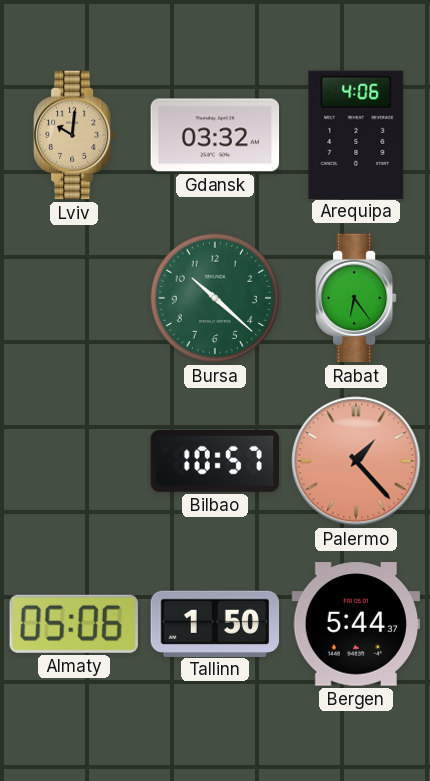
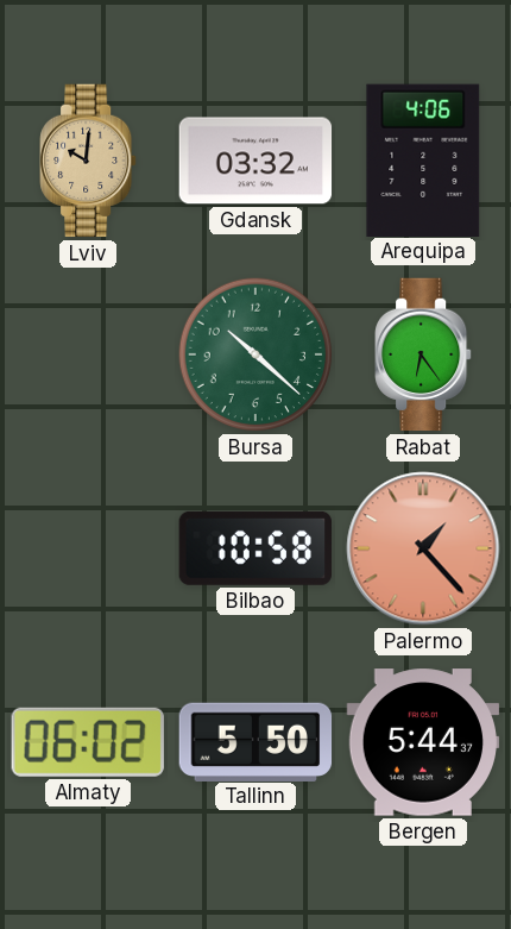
Bilbao: 10:57 -> 10:58 (254, 548)
Almaty: 05:06 -> 06:02 (88, 742)
Tallinn: 1:50 -> 5:50 (255, 741)
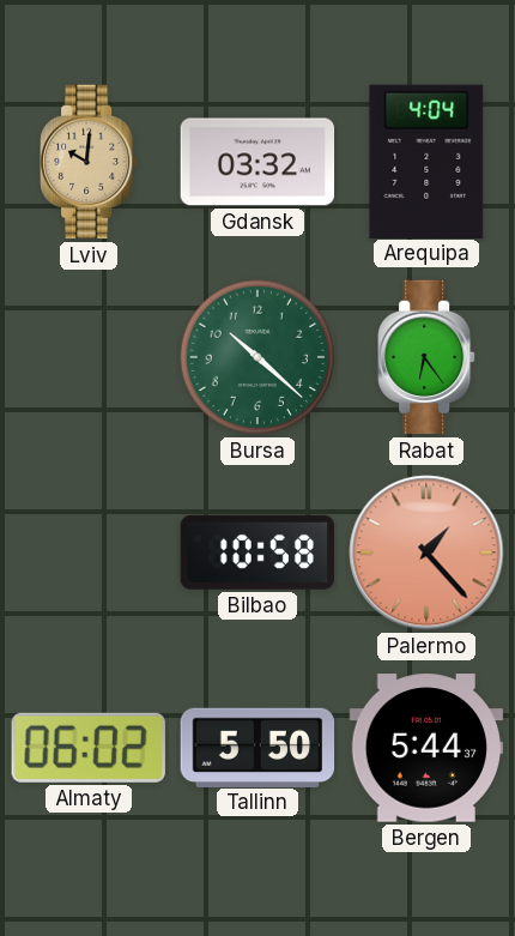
Arequipa: 4:06 -> 4:04 (426, 161)
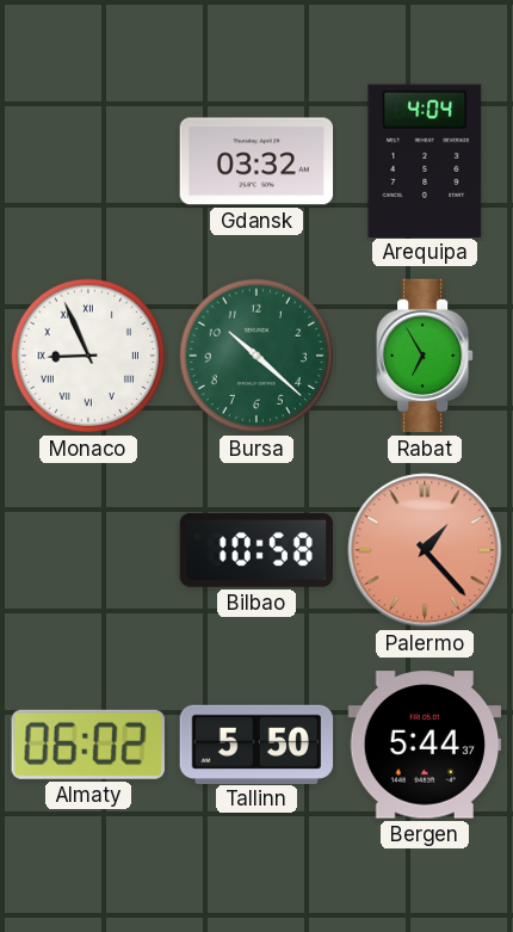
Lviv: 10:01 -> none (90, 162)
Monaco: none -> 8:56 (88, 356)
Rabat: 6:24 -> 6:55 (426, 356)
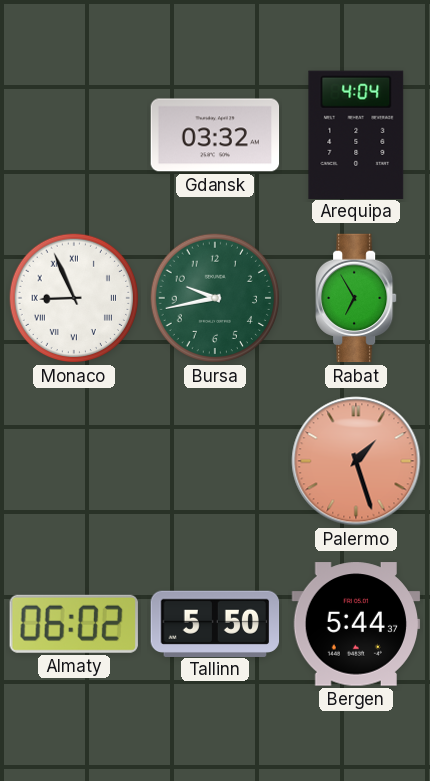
Bursa: 10:22 -> 9:43 (215, 298)
Bilbao: 10:58 -> none (255, 550)
Palermo: 1:23 -> 1:27 (356, 461)
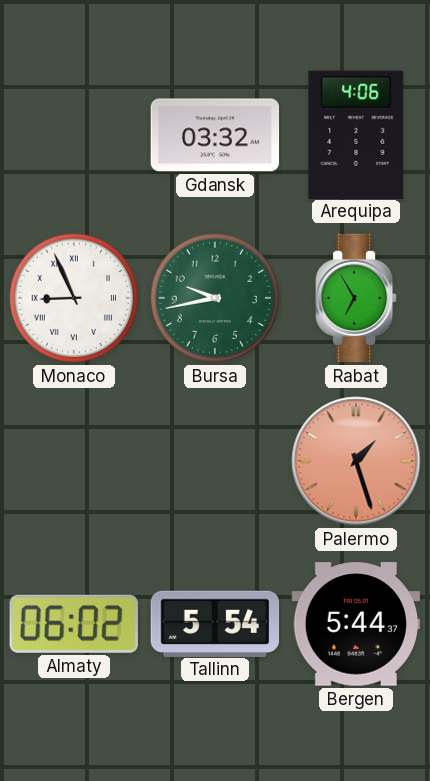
Arequipa: 4:04 -> 4:06 (356, 134)
Tallinn: 5:50 -> 5:54 (215, 623)
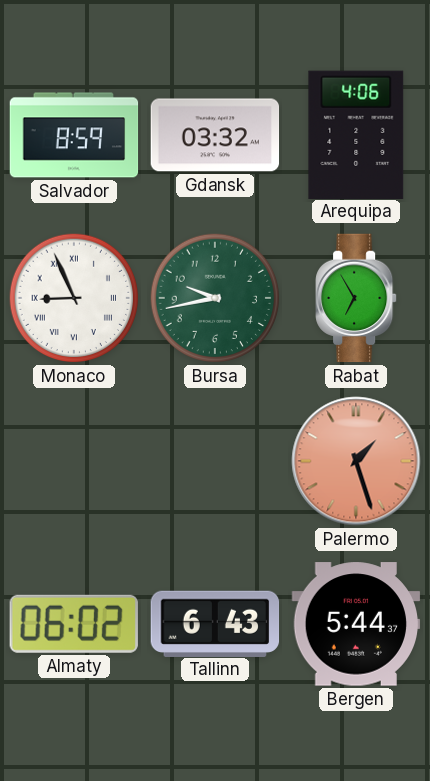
Salvador: none -> 8:59 (74, 135)
Tallinn: 5:54 -> 6:43 (215, 623)
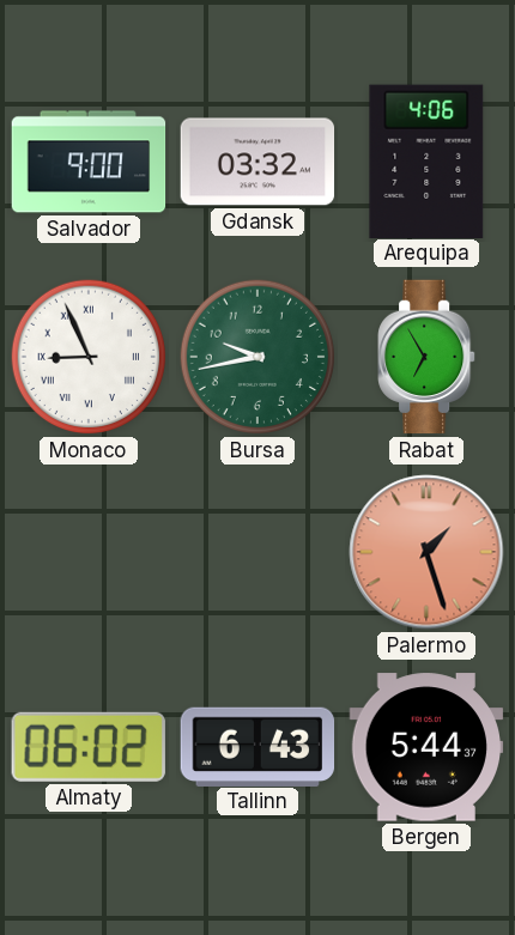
Salvador: 8:59 -> 9:00 (89, 162)
